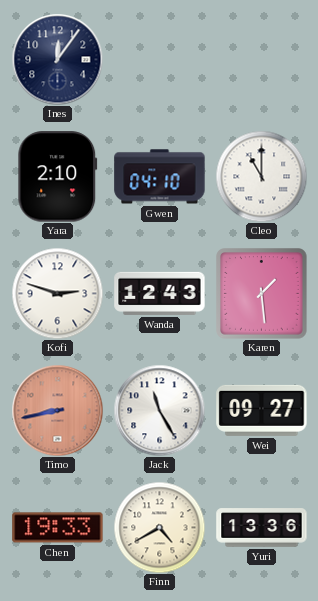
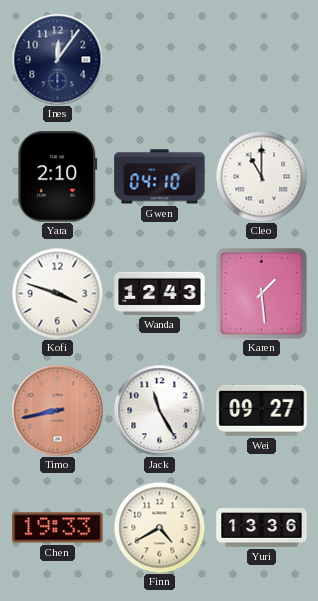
Kofi: 2:48 -> 3:48 (57, 293)
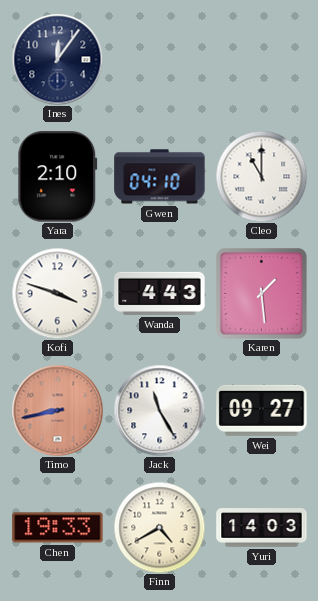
Wanda: 12:43 -> 4:43 (160, 293)
Yuri: 13:36 -> 14:03 (262, 528)
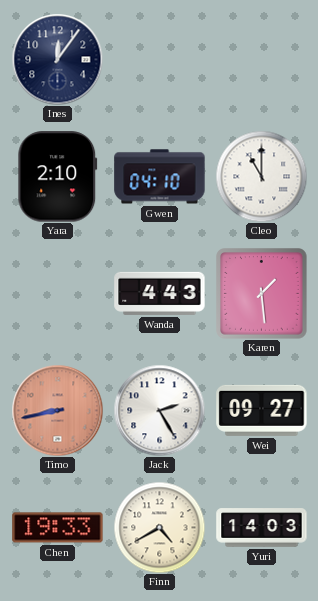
Kofi: 3:48 -> none (57, 293)
Jack: 11:25 -> 2:25 (159, 410)
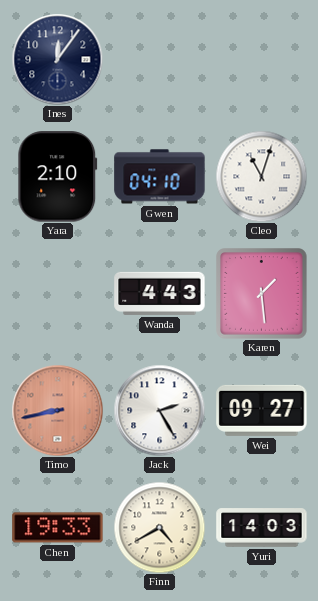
Cleo: 11:00 -> 11:03 (261, 176)
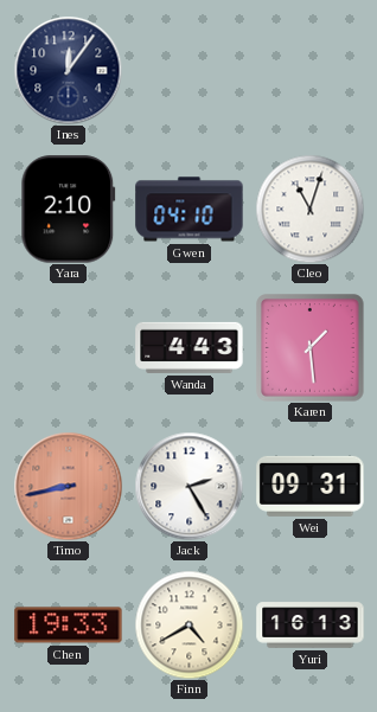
Wei: 09:27 -> 09:31 (311, 486)
Yuri: 14:03 -> 16:13 (311, 626)
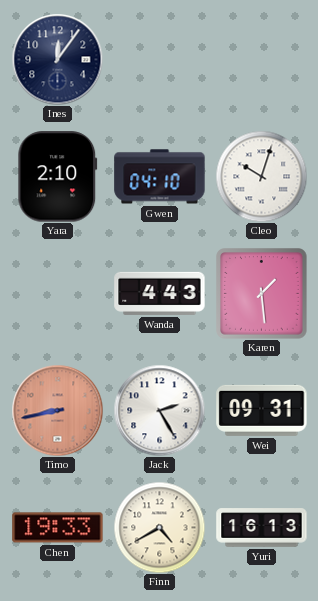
Cleo: 11:03 -> 10:03 (261, 176)
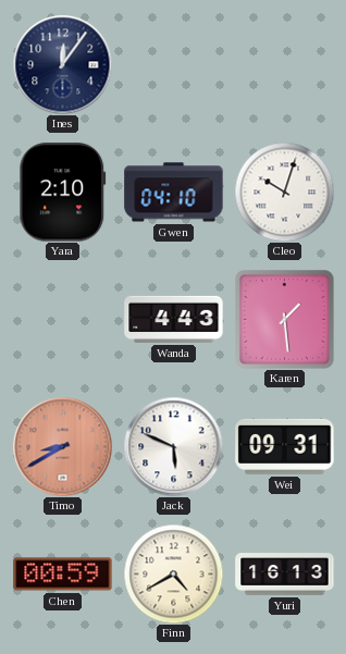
Timo: 8:43 -> 8:40 (62, 446)
Jack: 2:25 -> 5:49 (173, 446)
Chen: 19:33 -> 00:59 (63, 575)
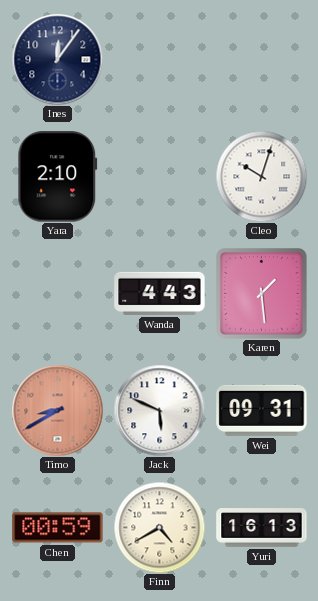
Gwen: 04:10 -> none (174, 193)
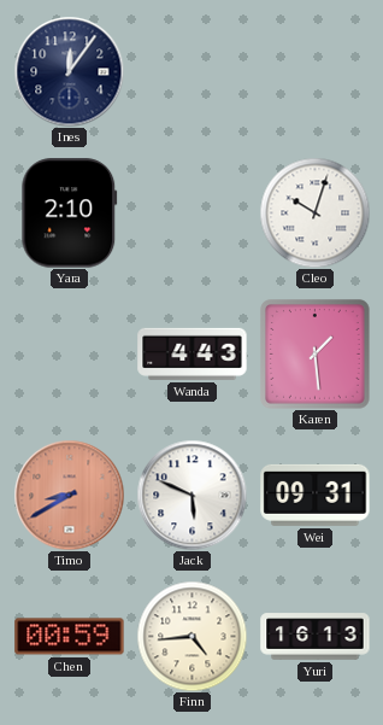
Finn: 4:40 -> 4:44 (191, 636)
